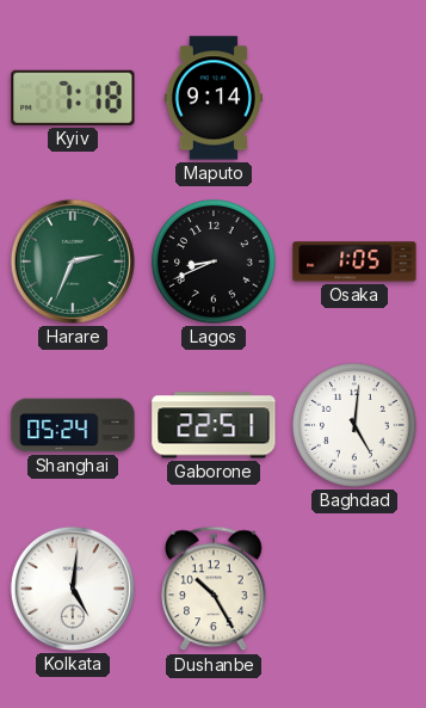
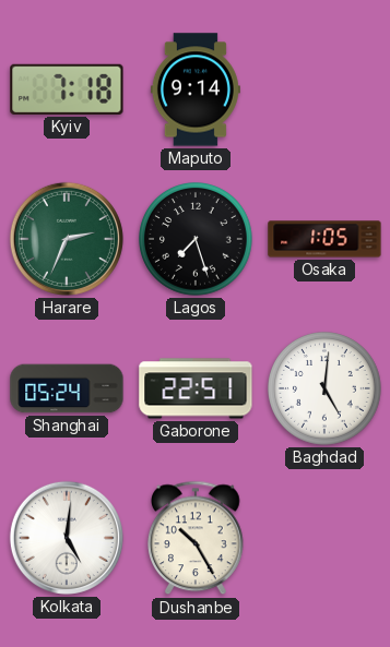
Lagos: 8:41 -> 7:27 (197, 240)
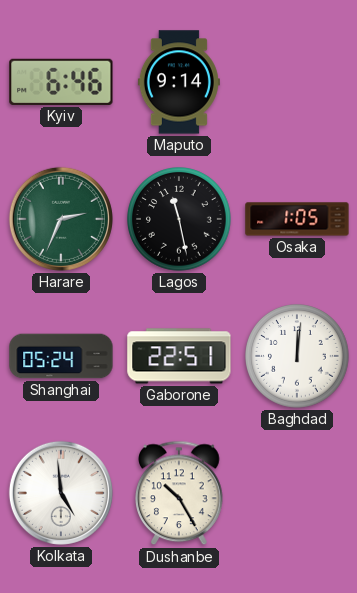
Kyiv: 7:18 -> 6:46 (61, 82)
Lagos: 7:27 -> 11:28 (180, 220)
Baghdad: 5:01 -> 12:01 (298, 357)
Kolkata: 5:01 -> 4:59 (61, 493)
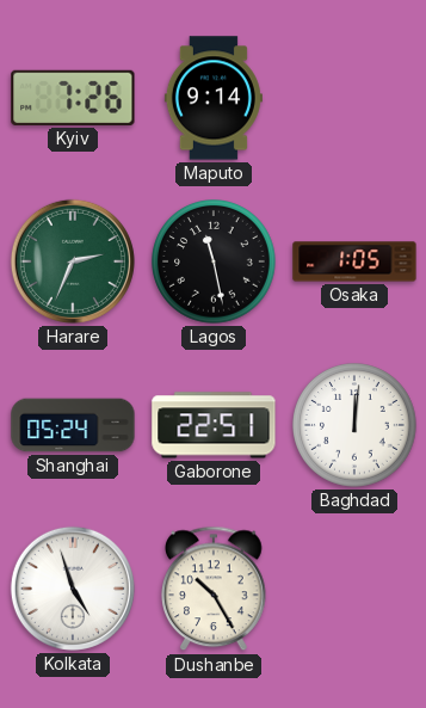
Kyiv: 6:46 -> 7:26 (73, 98)
Kolkata: 4:59 -> 4:57 (73, 589)
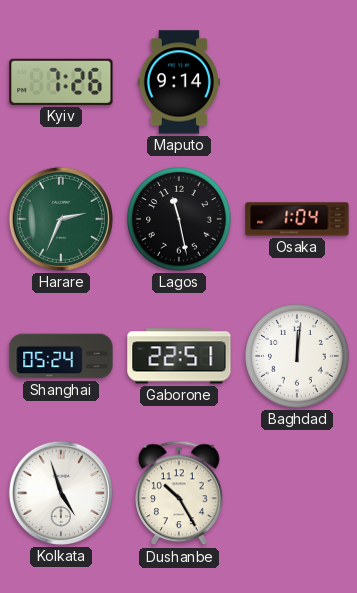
Osaka: 1:05 -> 1:04 (297, 219)
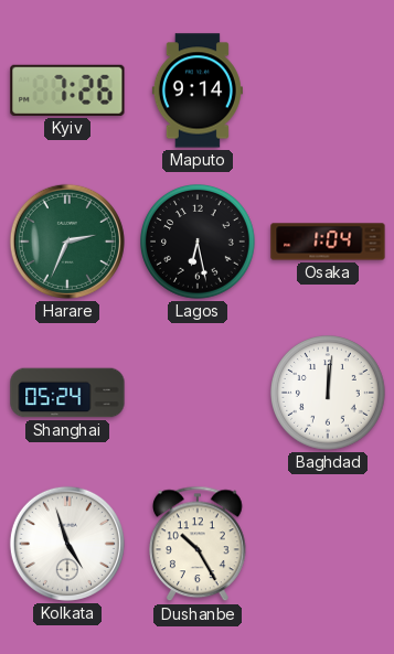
Lagos: 11:28 -> 6:28 (199, 243)
Gaborone: 22:51 -> none (179, 356)
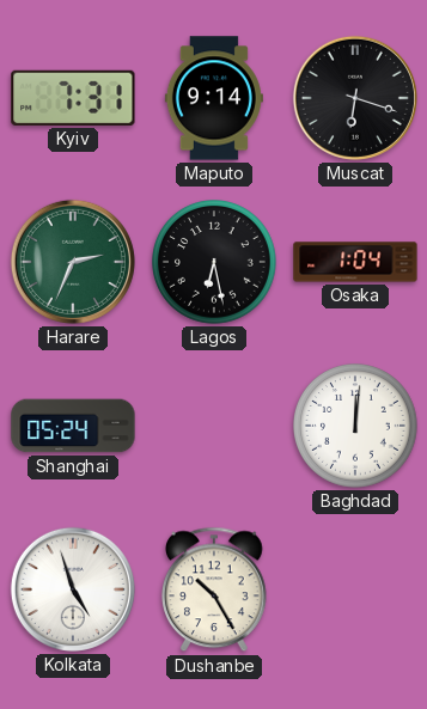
Kyiv: 7:26 -> 7:31 (73, 98)
Muscat: none -> 6:18 (355, 98)
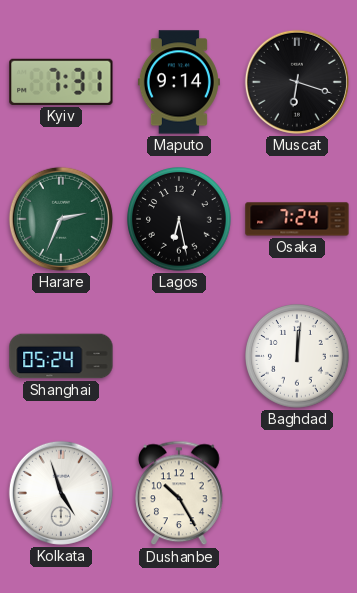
Osaka: 1:04 -> 7:24 (297, 219)
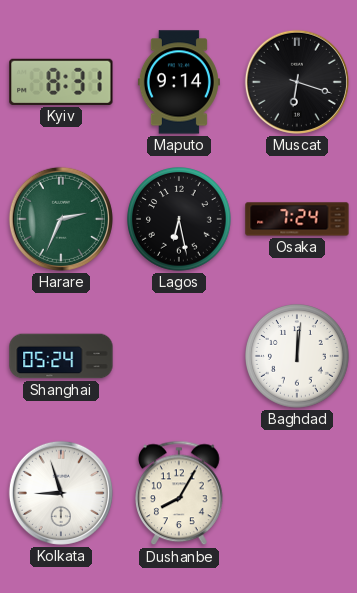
Kyiv: 7:31 -> 8:31 (61, 82)
Kolkata: 4:57 -> 8:57 (61, 493)
Dushanbe: 10:25 -> 8:05 (180, 493)
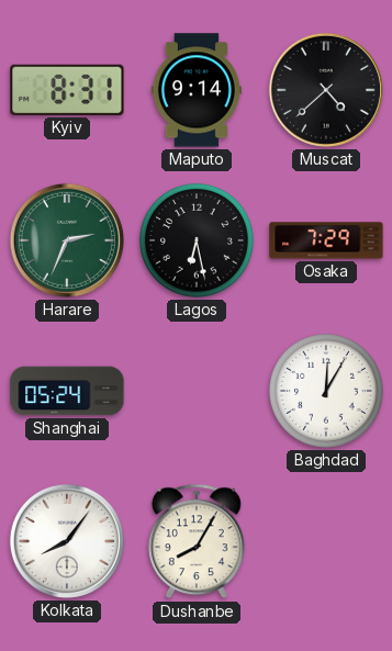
Muscat: 6:18 -> 4:38 (326, 90)
Osaka: 7:24 -> 7:29 (326, 240)
Baghdad: 12:01 -> 12:05 (327, 392)
Kolkata: 8:57 -> 8:06 (67, 541)
